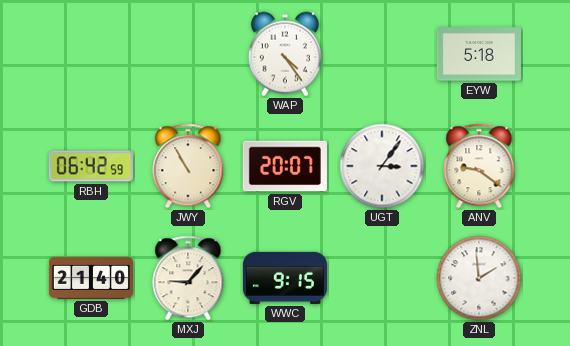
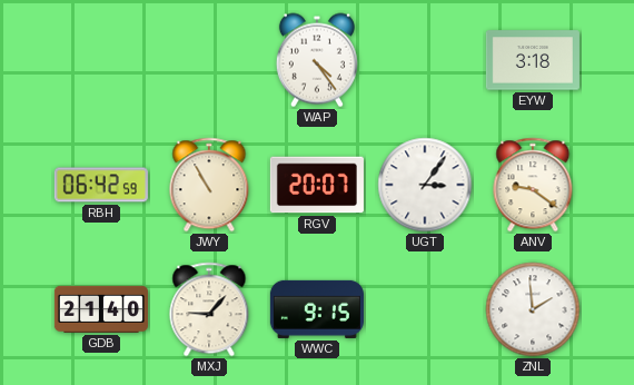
EYW: 5:18 -> 3:18 (533, 60)
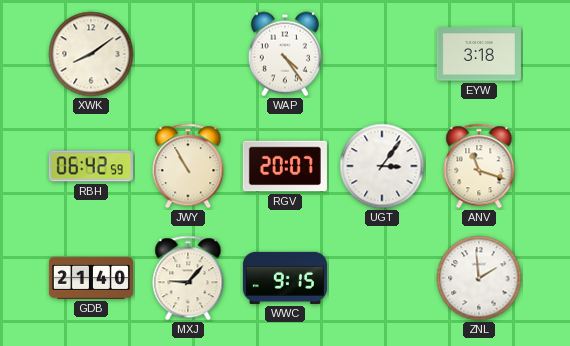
XWK: none -> 8:09 (91, 54)
ANV: 9:21 -> 11:18 (479, 166)
